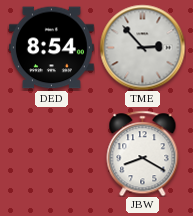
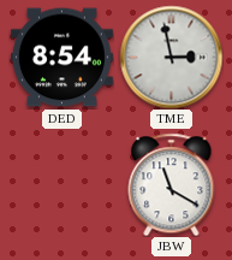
TME: 2:53 -> 2:58 (171, 57)
JBW: 8:20 -> 11:20 (172, 184)
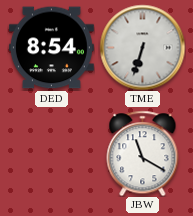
TME: 2:58 -> 6:33 (142, 47)
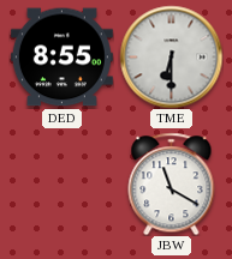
DED: 8:54 -> 8:55 (61, 58)
TME: 6:33 -> 6:30 (171, 56)
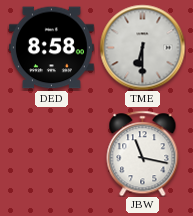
DED: 8:55 -> 8:58 (51, 48)
JBW: 11:20 -> 11:17 (143, 153)
